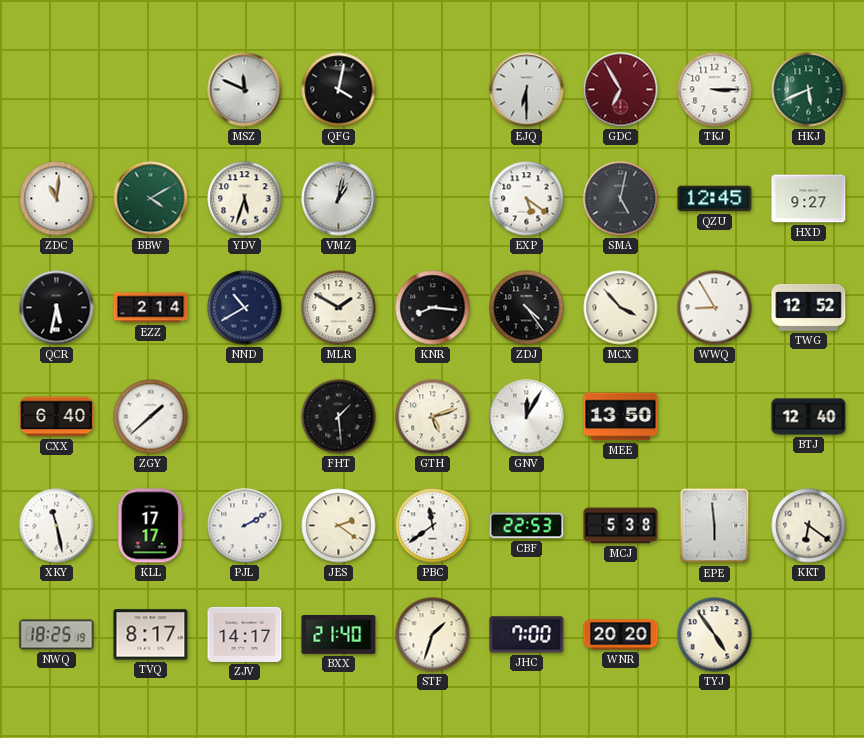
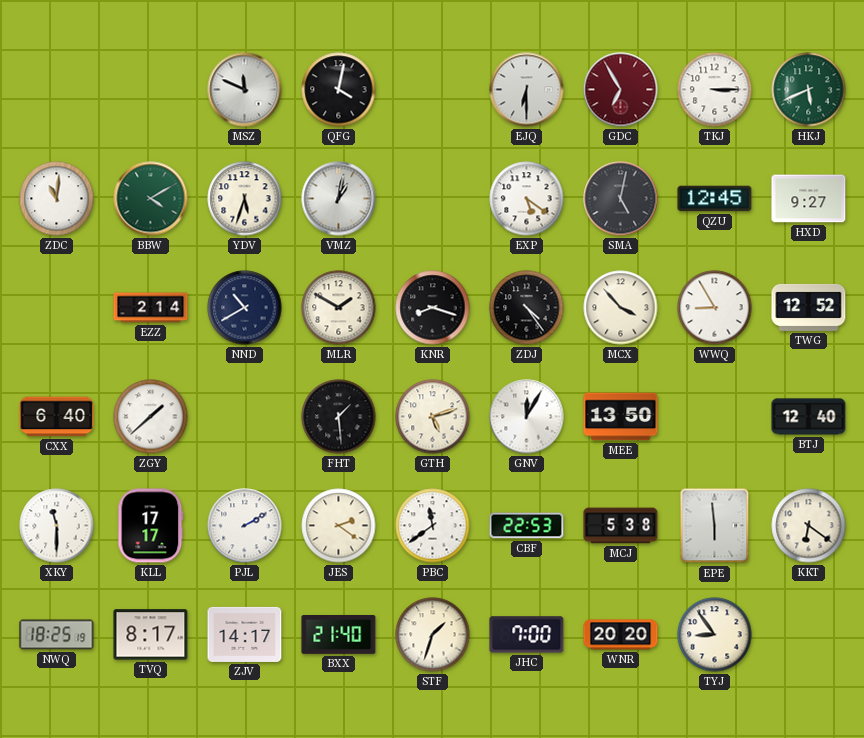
QCR: 5:32 -> none (57, 308)
KNR: 8:16 -> 8:18 (433, 308)
XKY: 11:28 -> 11:30 (57, 526)
TYJ: 4:54 -> 8:54 (715, 635)
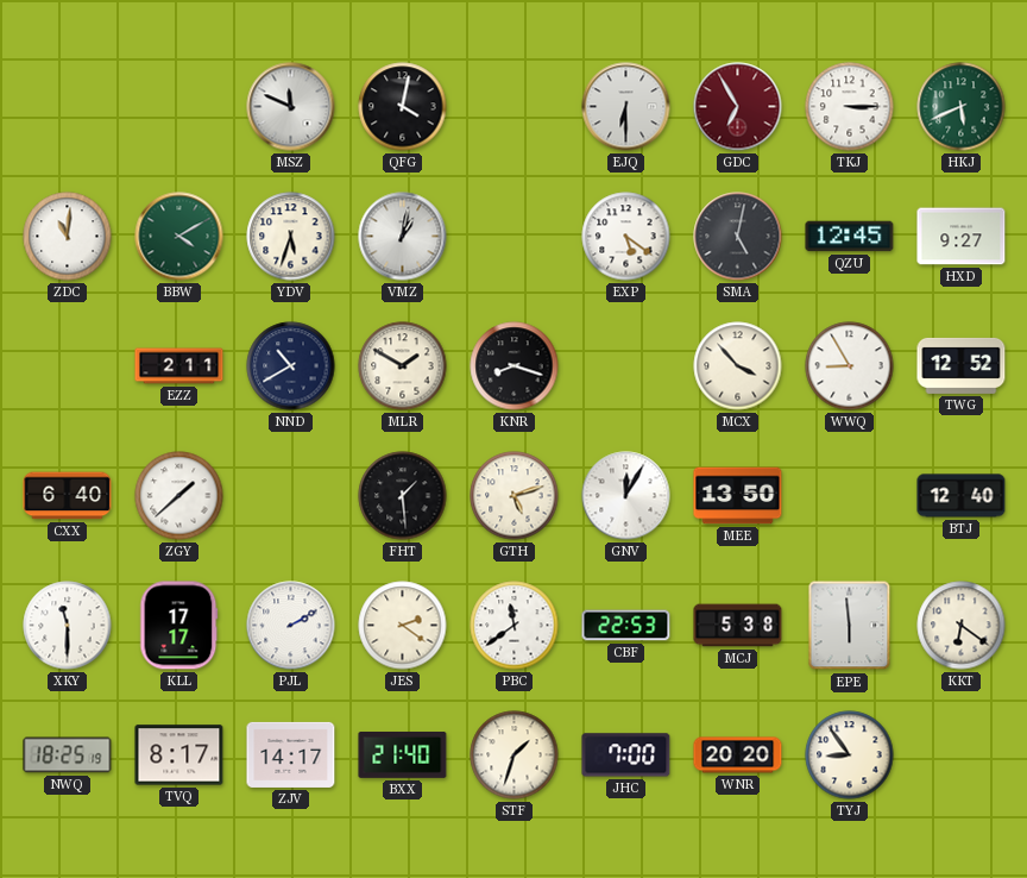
EZZ: 2:14 -> 2:11 (179, 366)
ZDJ: 4:24 -> none (527, 308)
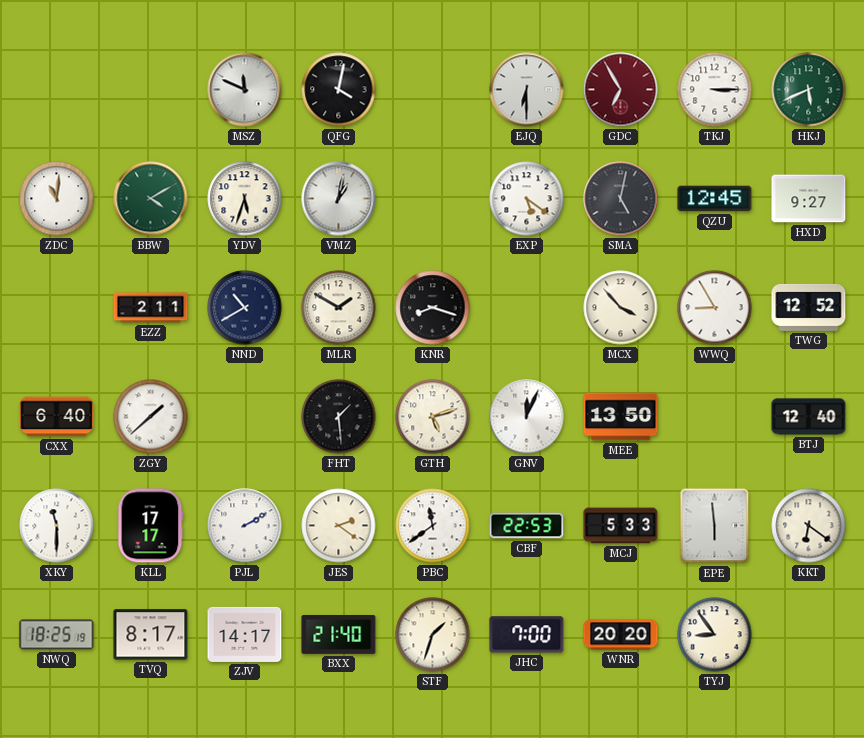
GNV: 12:05 -> 12:04 (527, 417)
MCJ: 5:38 -> 5:33 (621, 526)
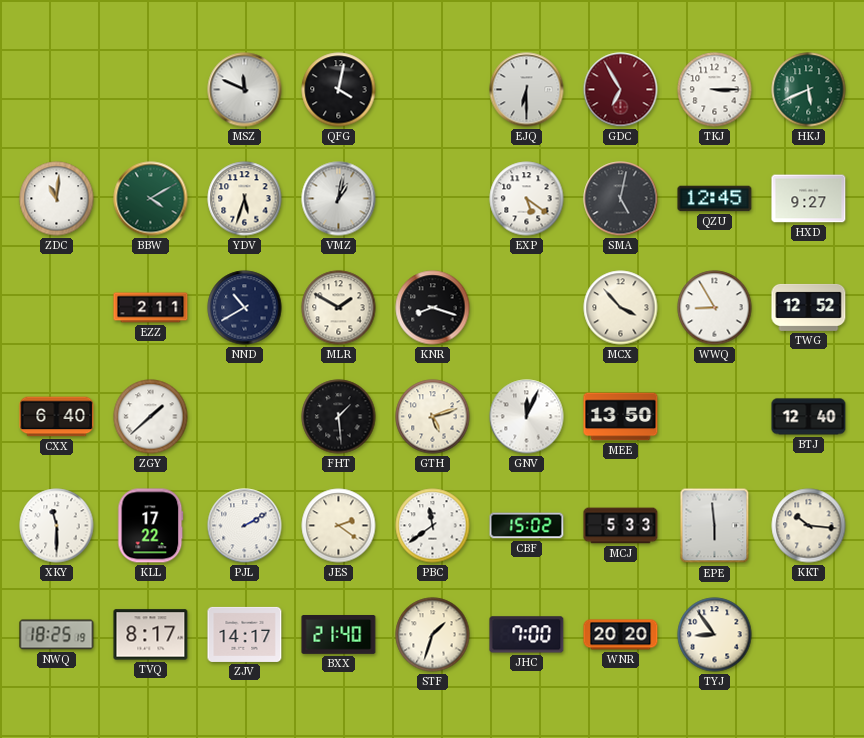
KLL: 17:17 -> 17:22 (151, 526)
CBF: 22:53 -> 15:02 (527, 526)
KKT: 6:21 -> 10:16 (809, 526)
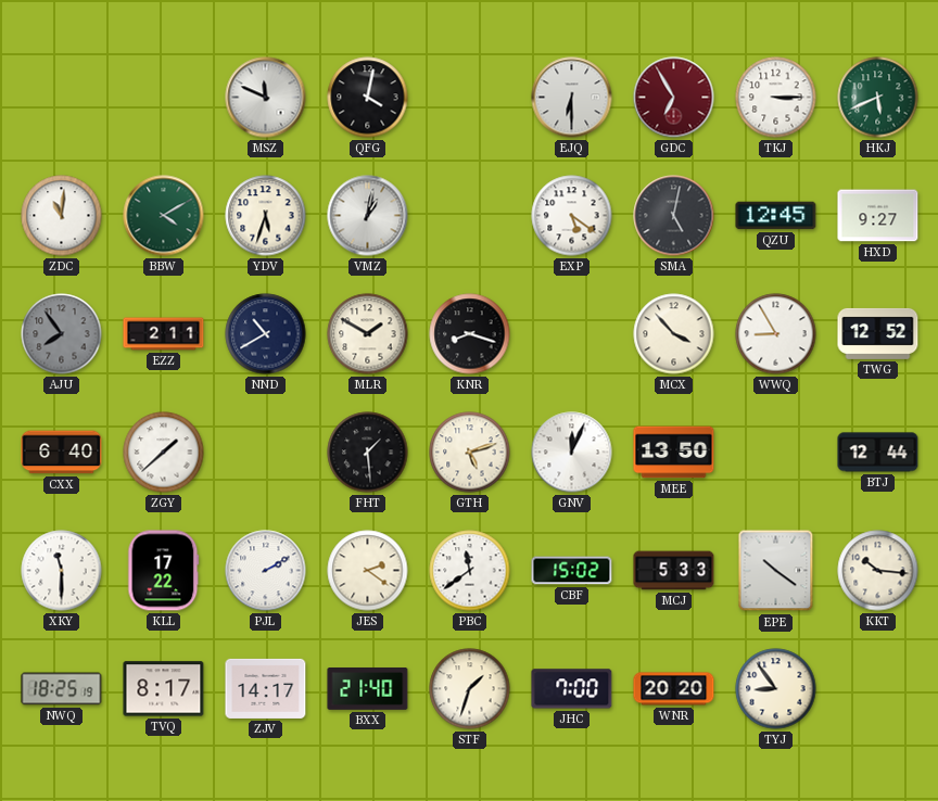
AJU: none -> 7:54 (62, 334)
BTJ: 12:40 -> 12:44 (878, 453)
EPE: 5:59 -> 10:21 (776, 571)
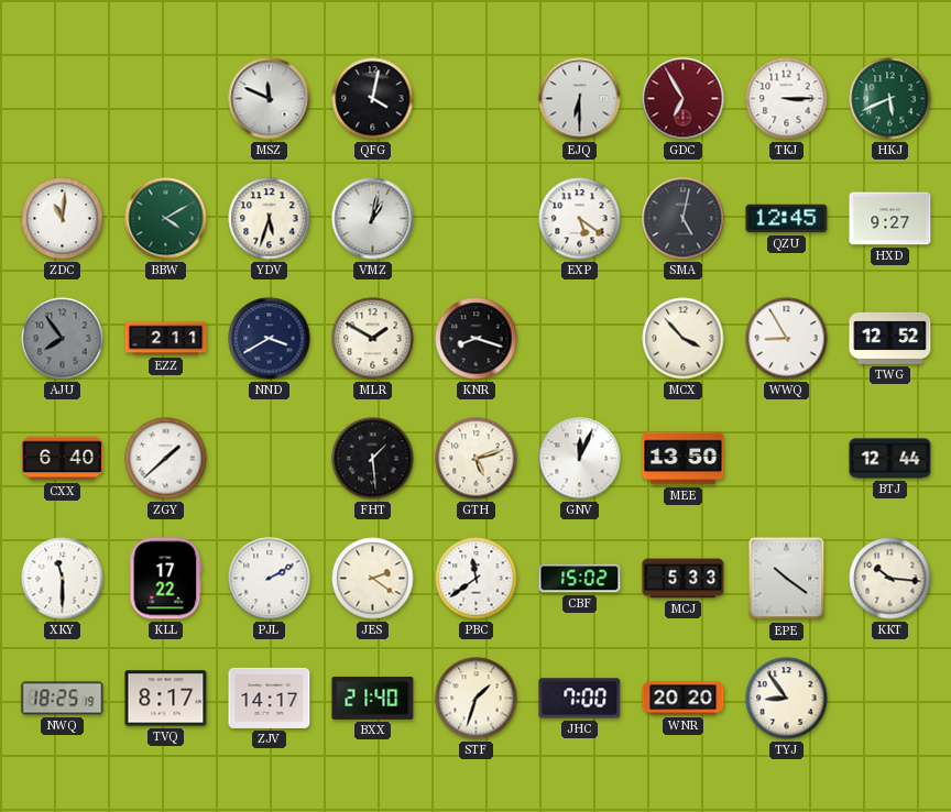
NND: 10:40 -> 3:40 (270, 339)
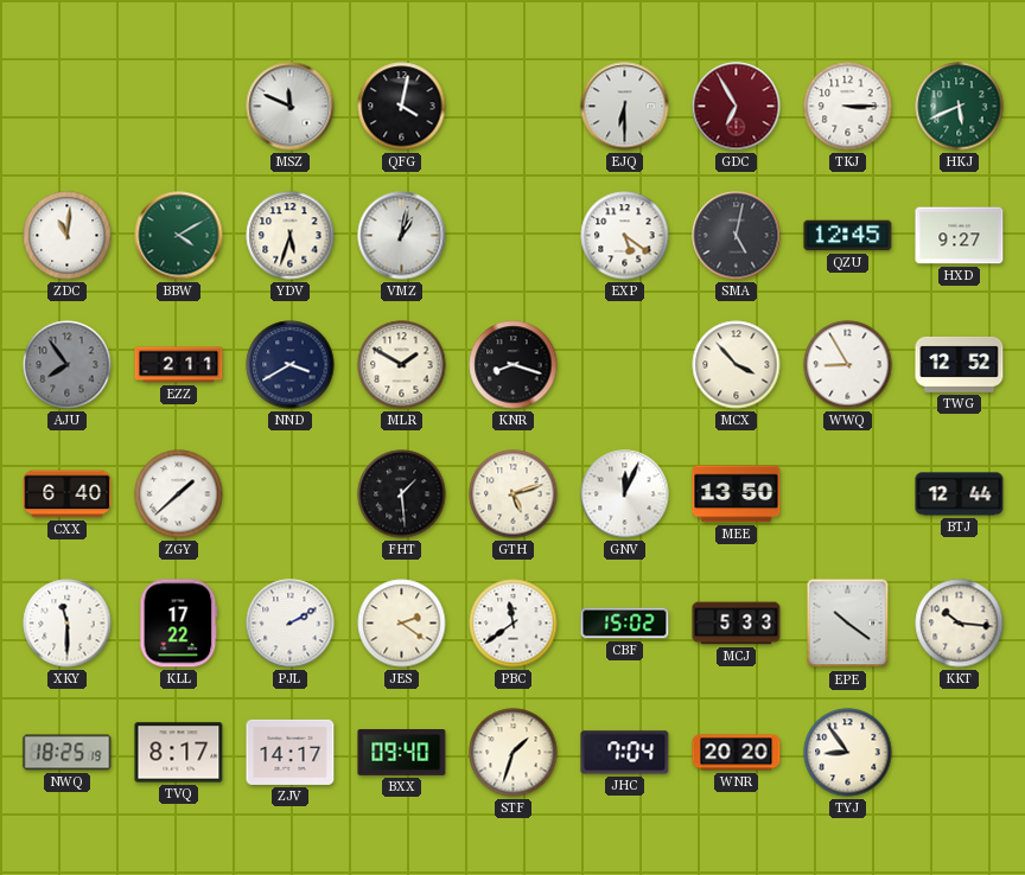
BXX: 21:40 -> 09:40 (402, 753)
JHC: 7:00 -> 7:04 (625, 753)
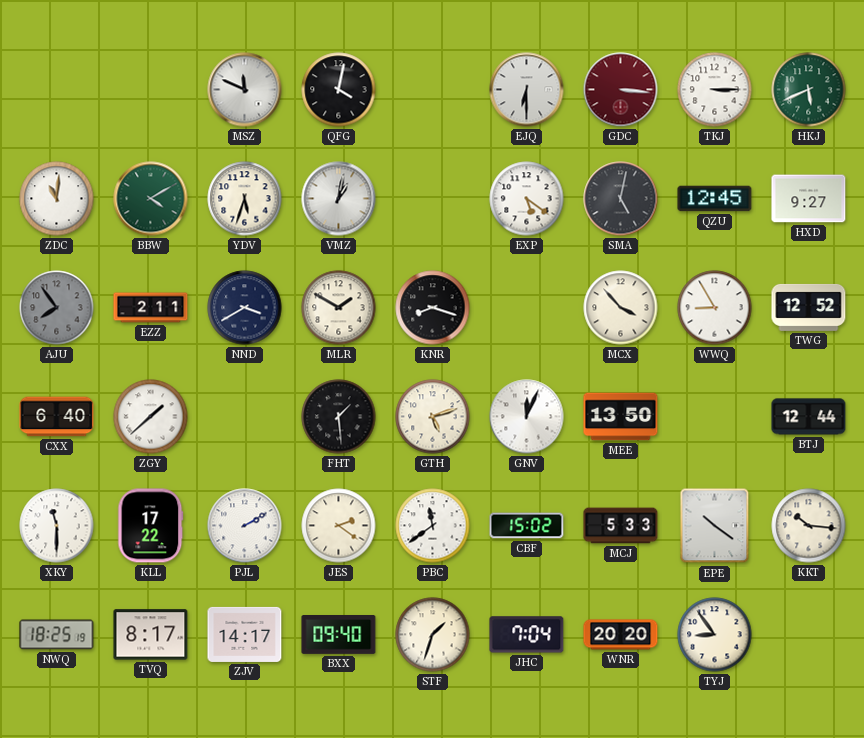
GDC: 6:55 -> 3:16 (621, 90)
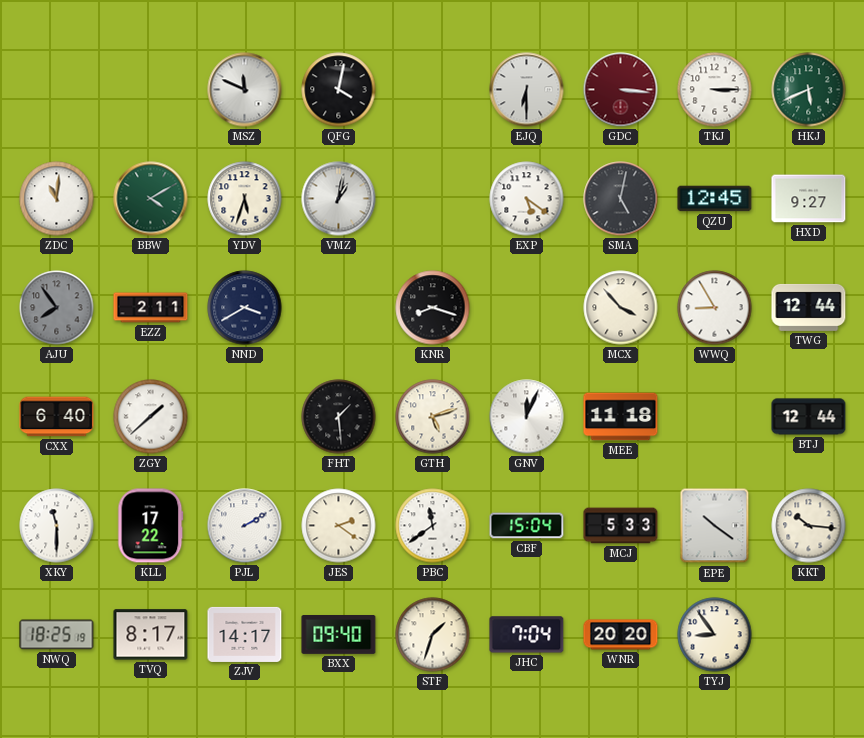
MLR: 1:50 -> none (339, 308)
TWG: 12:52 -> 12:44 (809, 307)
MEE: 13:50 -> 11:18 (621, 417)
CBF: 15:02 -> 15:04 (527, 526)
